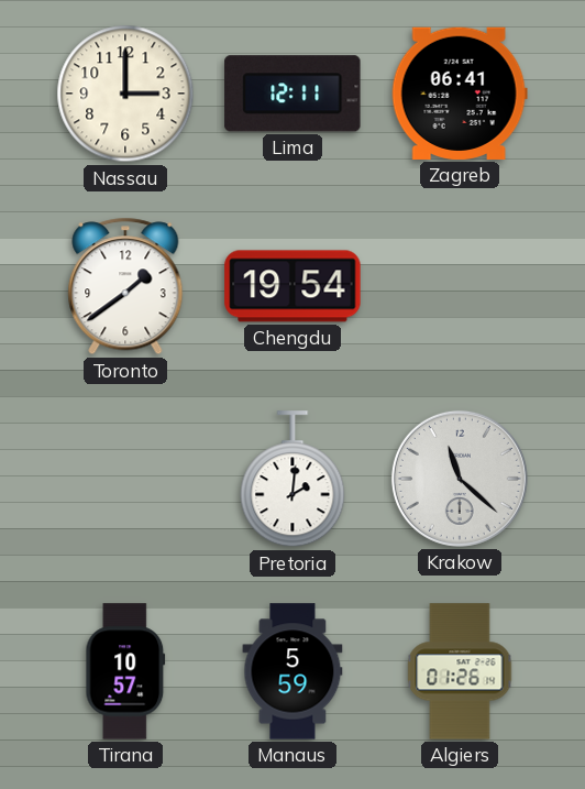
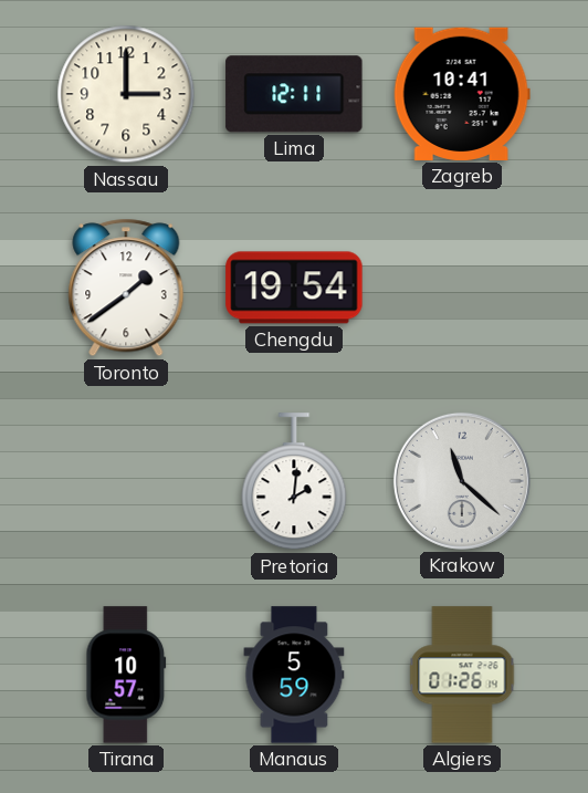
Zagreb: 06:41 -> 10:41 (462, 94)
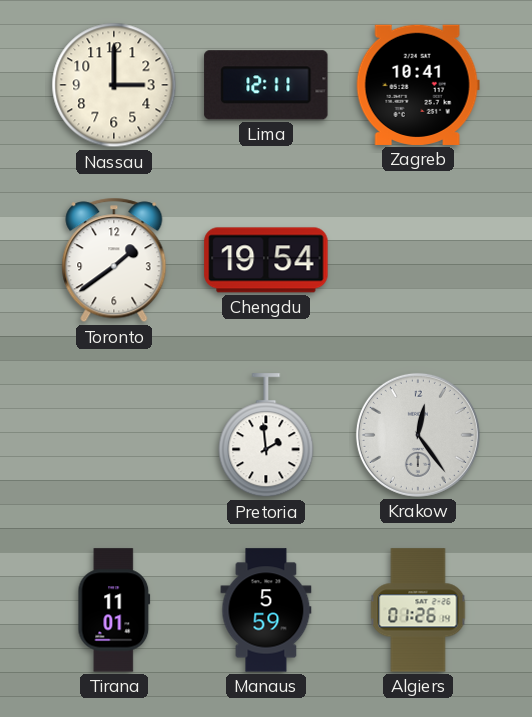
Pretoria: 2:01 -> 1:59 (266, 436)
Krakow: 11:22 -> 12:24 (418, 435)
Tirana: 10:57 -> 11:01 (114, 610)
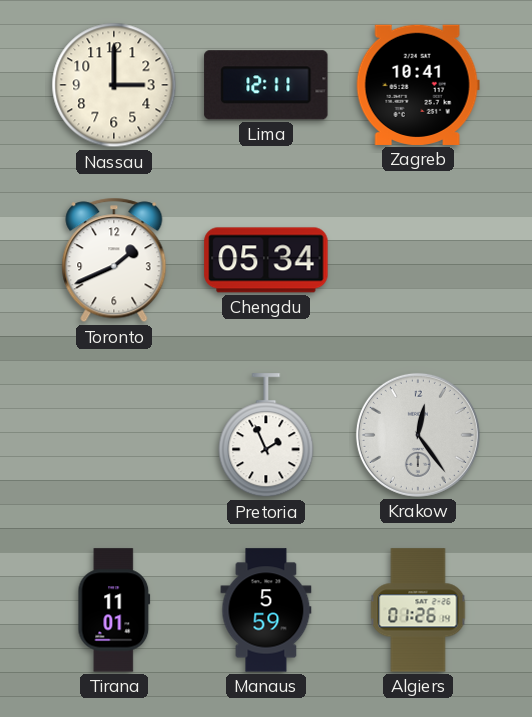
Toronto: 1:39 -> 1:41 (114, 260)
Chengdu: 19:54 -> 05:34 (266, 260)
Pretoria: 1:59 -> 1:56 (266, 436)
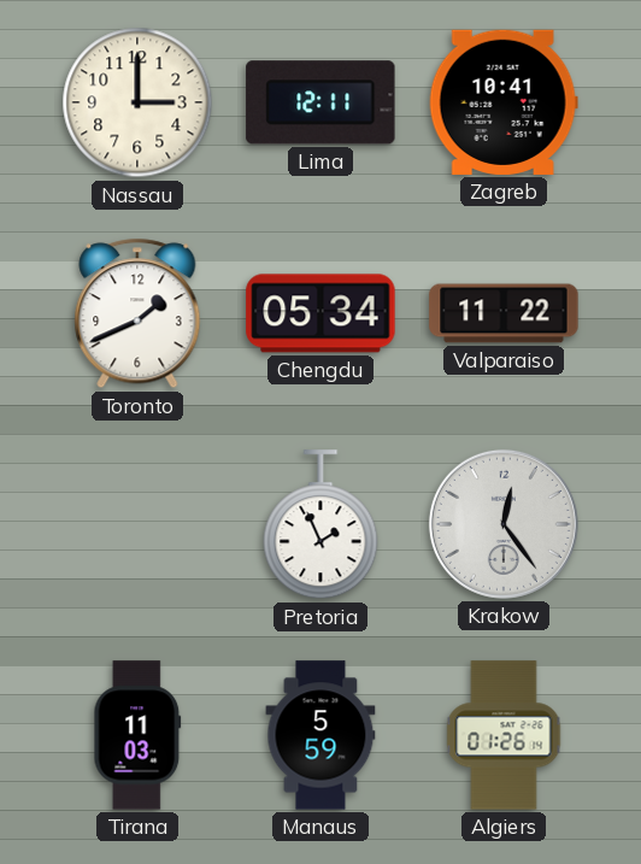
Valparaiso: none -> 11:22 (504, 313)
Tirana: 11:01 -> 11:03 (137, 735)
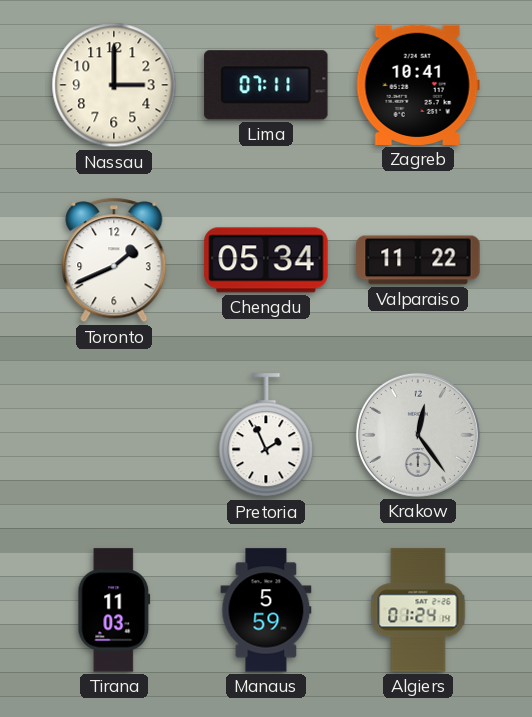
Lima: 12:11 -> 07:11 (266, 85)
Algiers: 01:26 -> 01:24 (418, 610)
